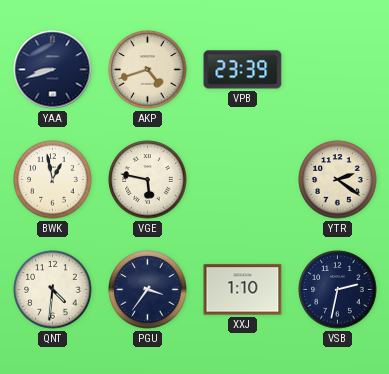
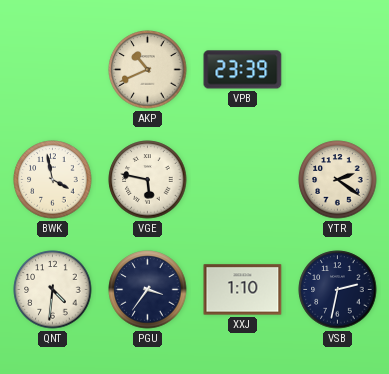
YAA: 8:42 -> none (53, 70)
AKP: 4:42 -> 10:41 (148, 70)
BWK: 12:58 -> 3:58 (53, 180)
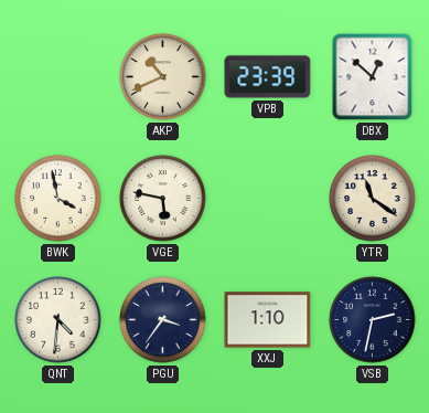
DBX: none -> 12:52 (373, 77)
YTR: 2:21 -> 11:21 (373, 199)
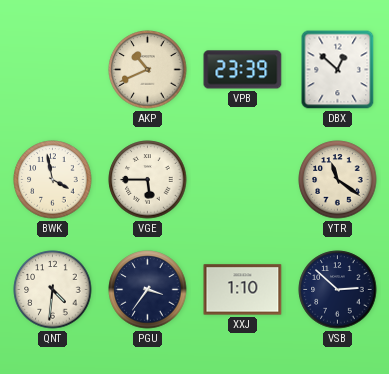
VGE: 5:47 -> 5:45 (148, 180)
VSB: 2:32 -> 2:52 (338, 290)
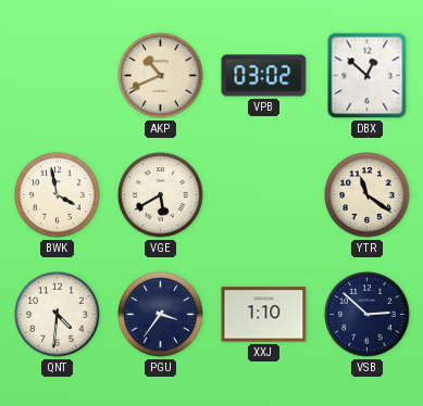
VPB: 23:39 -> 03:02 (264, 76)
VGE: 5:45 -> 5:40 (161, 195)
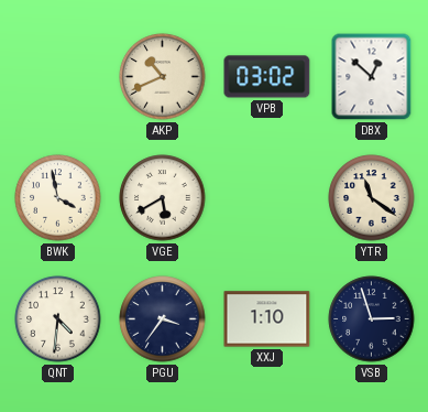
VSB: 2:52 -> 2:57 (372, 319)
